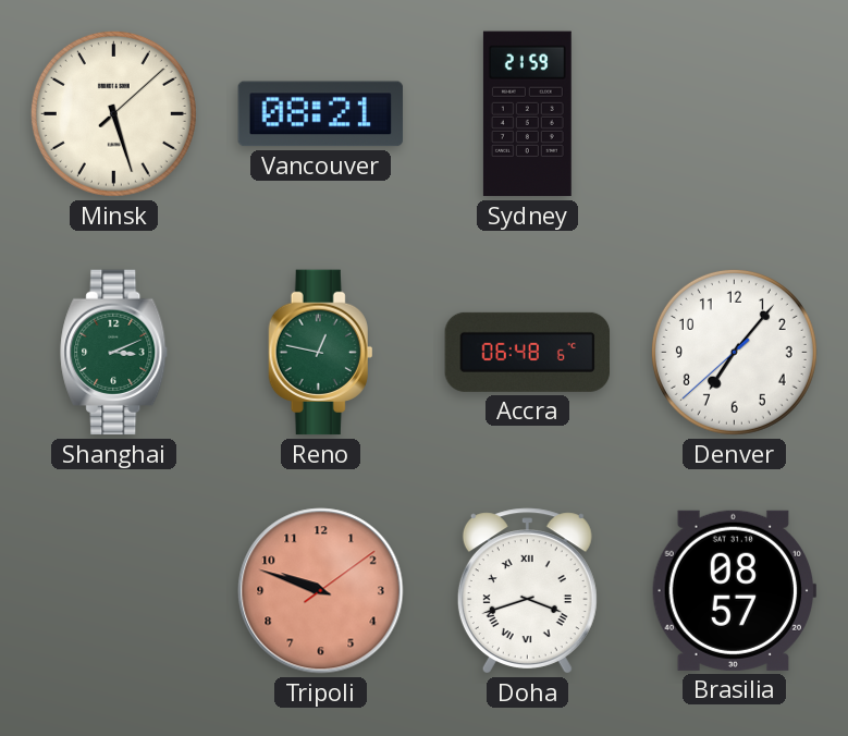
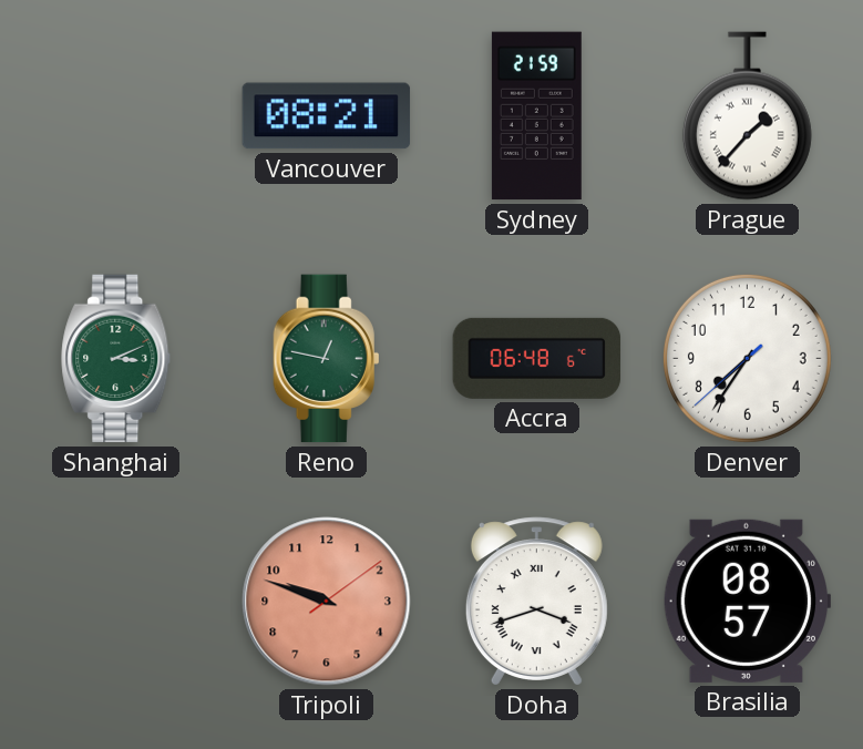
Minsk: 5:27 -> none (113, 113)
Prague: none -> 1:37 (747, 116)
Denver: 7:06 -> 7:35 (747, 358)
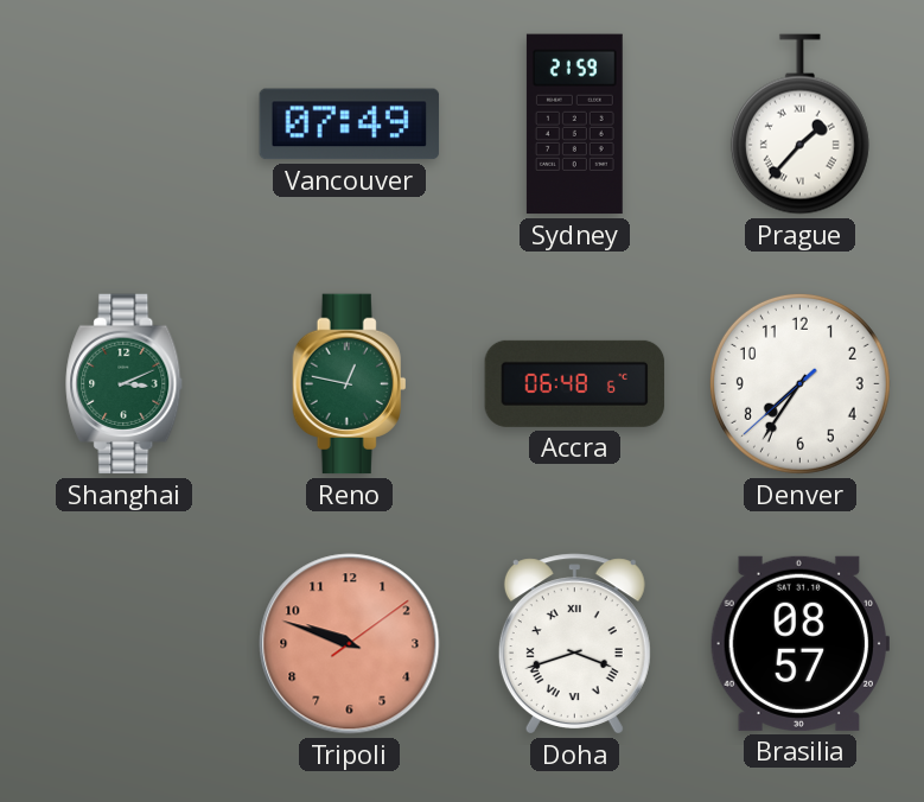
Vancouver: 08:21 -> 07:49 (350, 125)
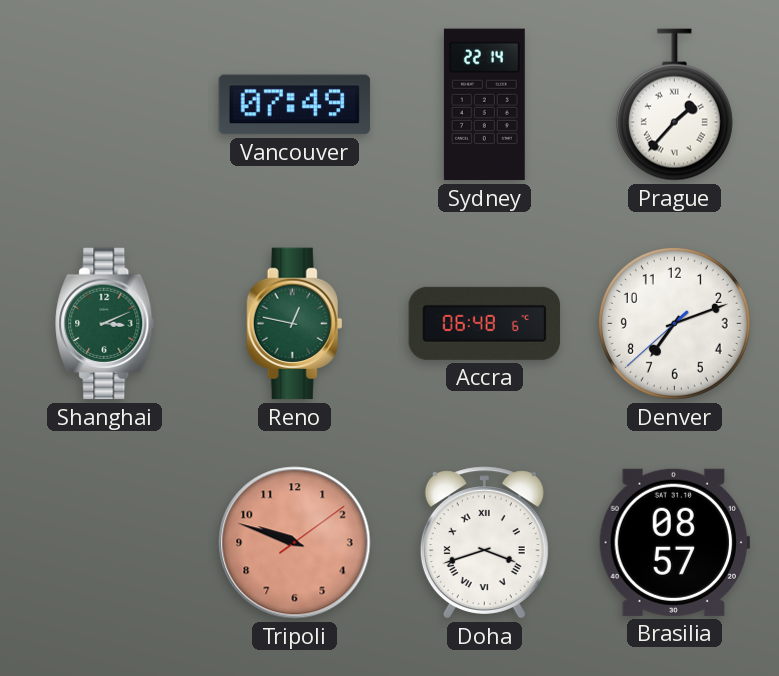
Sydney: 21:59 -> 22:14 (484, 105)
Denver: 7:35 -> 7:11 (674, 323)
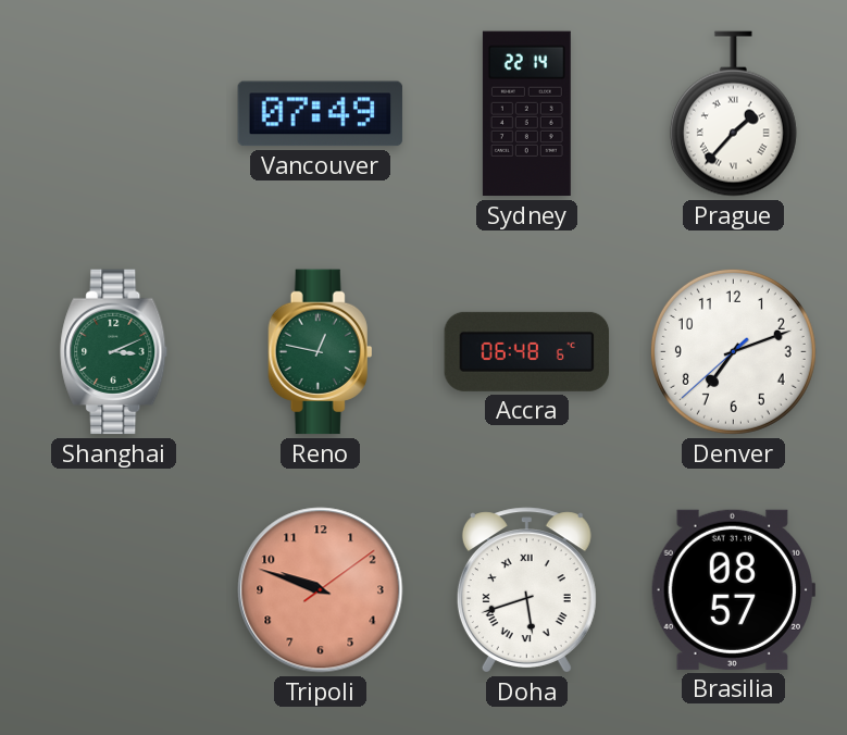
Doha: 3:42 -> 5:42 (526, 590)
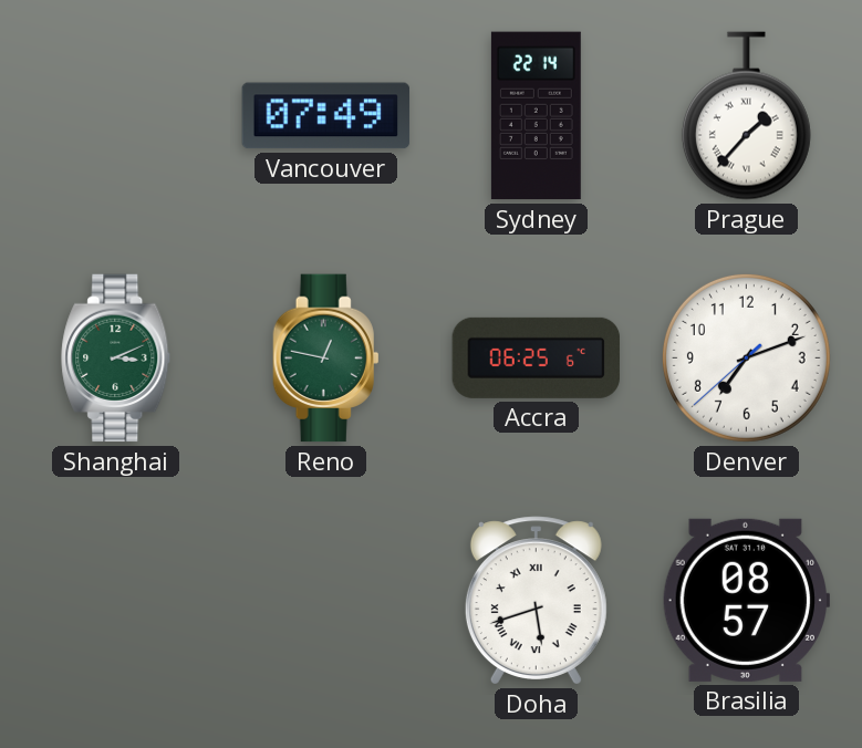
Accra: 06:48 -> 06:25 (537, 357)
Tripoli: 9:48 -> none (321, 590)
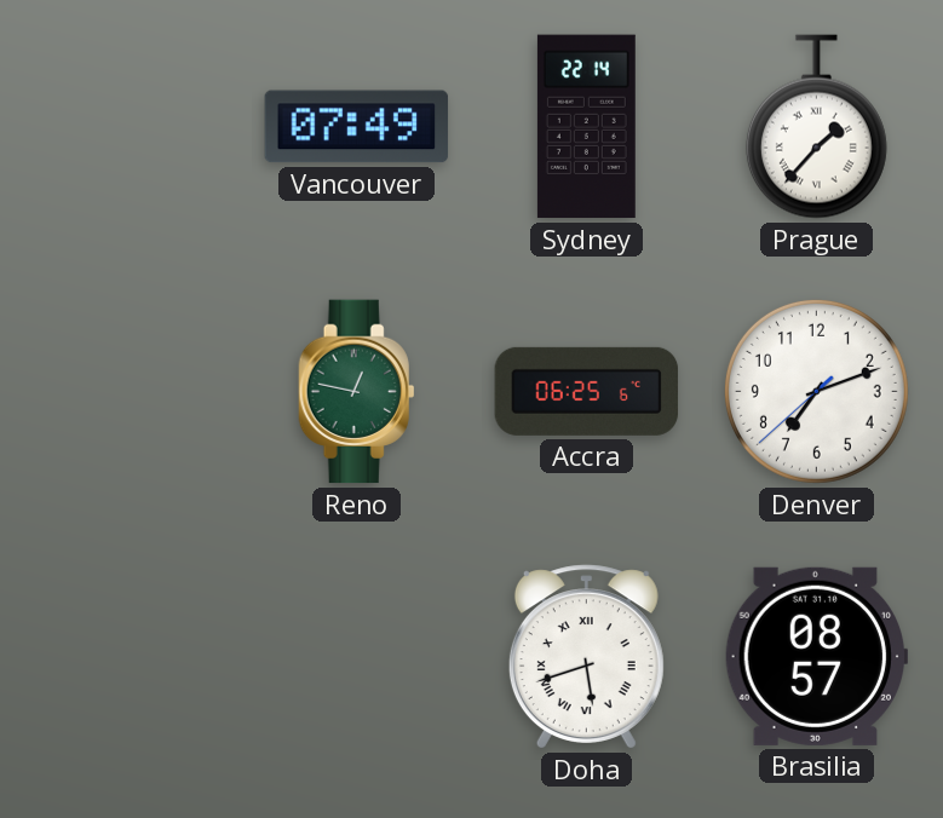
Shanghai: 3:11 -> none (116, 359)
